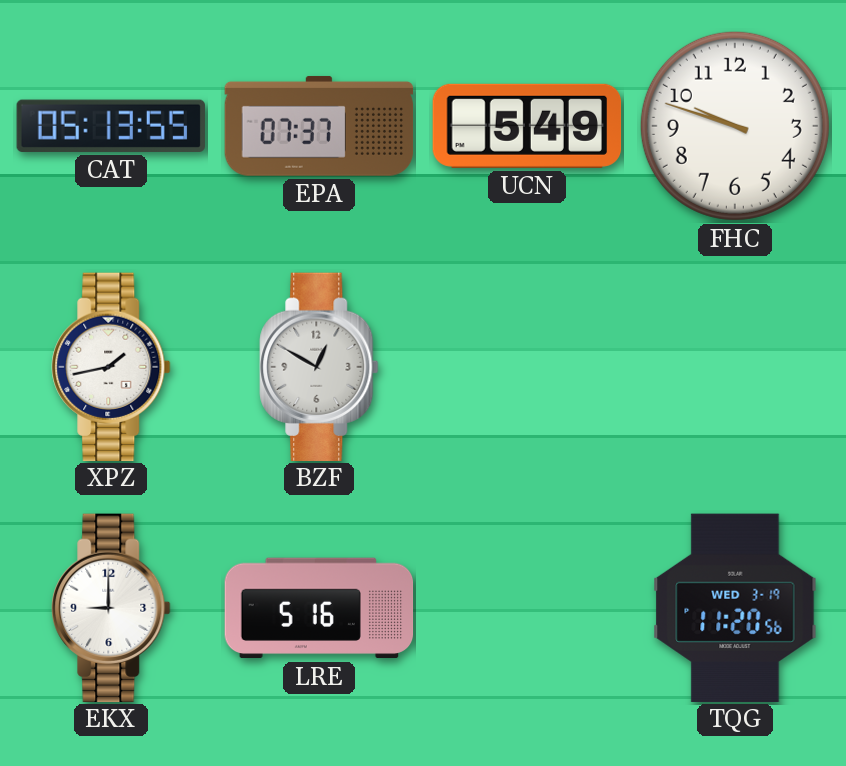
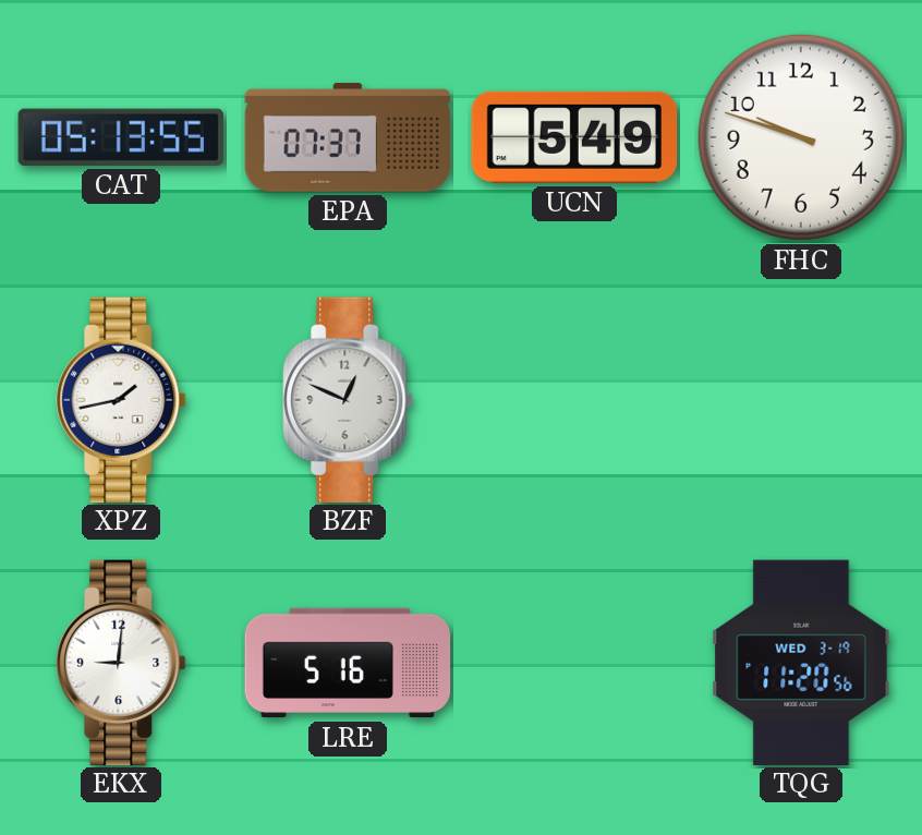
BZF: 12:50 -> 12:49 (348, 399)
EKX: 9:00 -> 9:01 (121, 662)
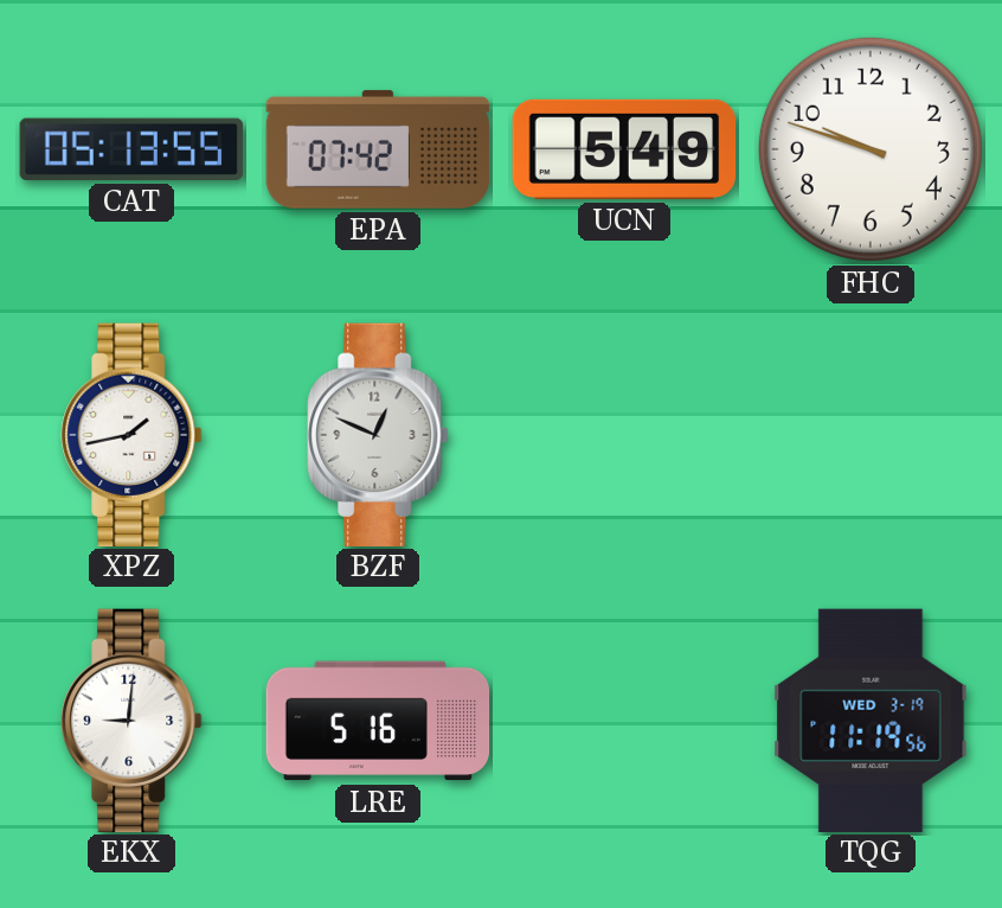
EPA: 07:37 -> 07:42 (378, 149)
TQG: 11:20 -> 11:19 (871, 720)
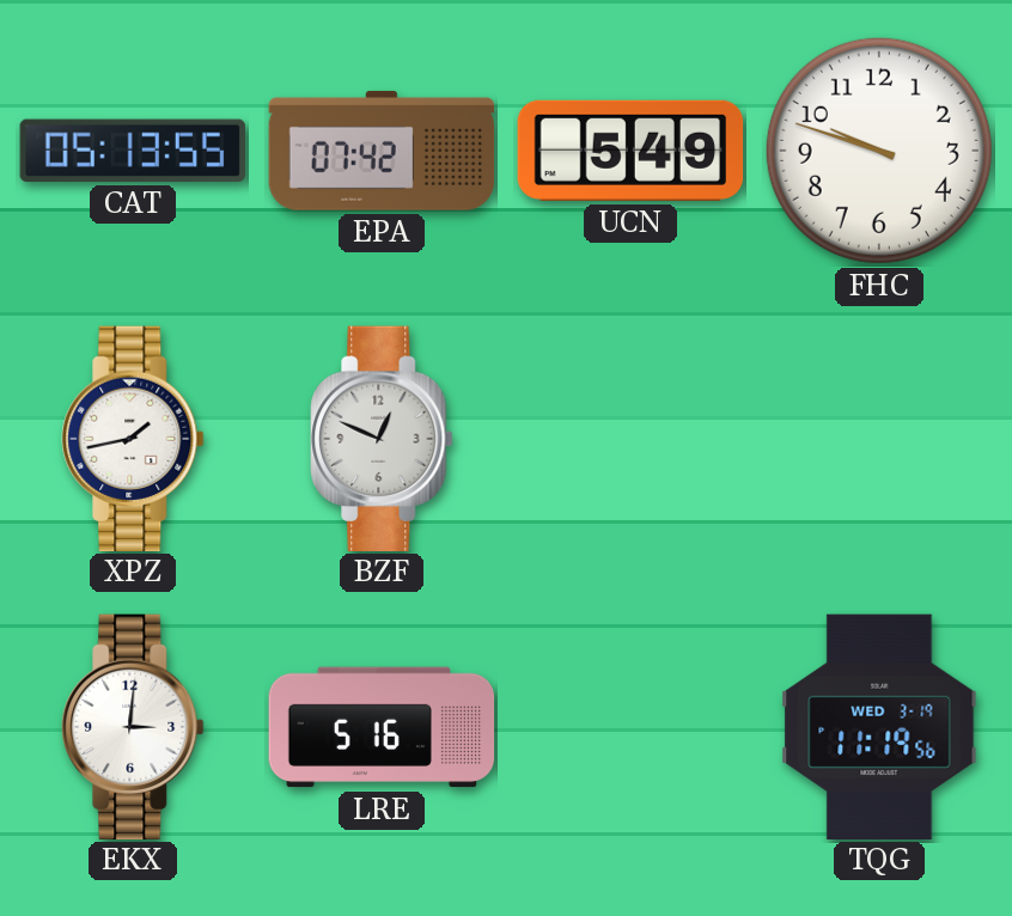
EKX: 9:01 -> 3:01 (133, 726)
